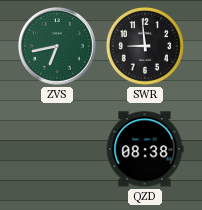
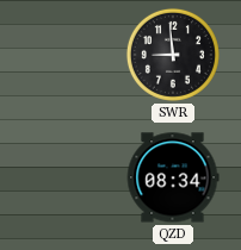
ZVS: 6:43 -> none (57, 46)
QZD: 08:38 -> 08:34 (173, 177)
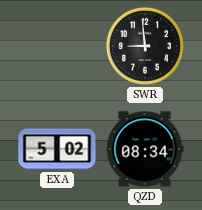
EXA: none -> 5:02 (57, 149)
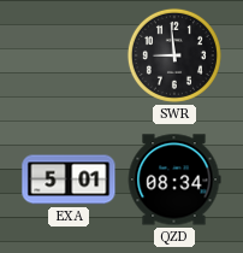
EXA: 5:02 -> 5:01 (69, 180)
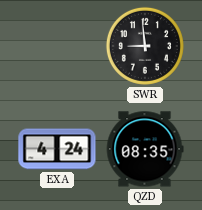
EXA: 5:01 -> 4:24 (57, 149)
QZD: 08:34 -> 08:35 (145, 149)
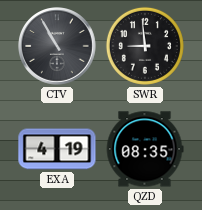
CTV: none -> 10:55 (57, 46)
EXA: 4:24 -> 4:19 (57, 149)
